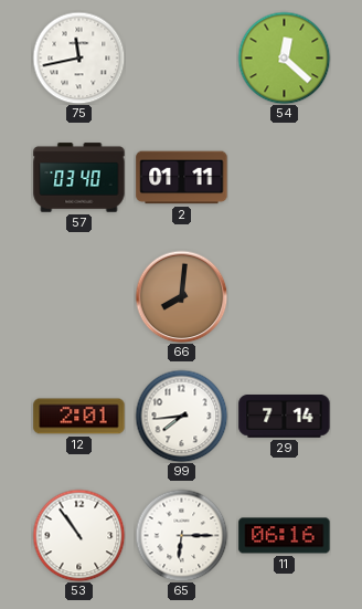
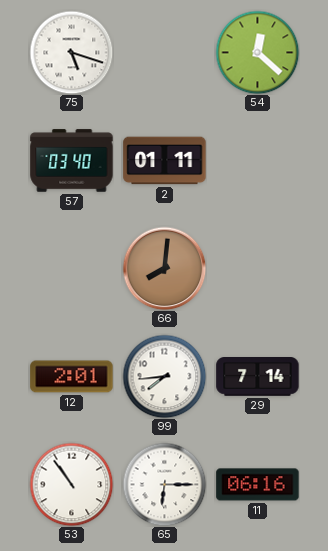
75: 11:43 -> 5:18 (71, 52)
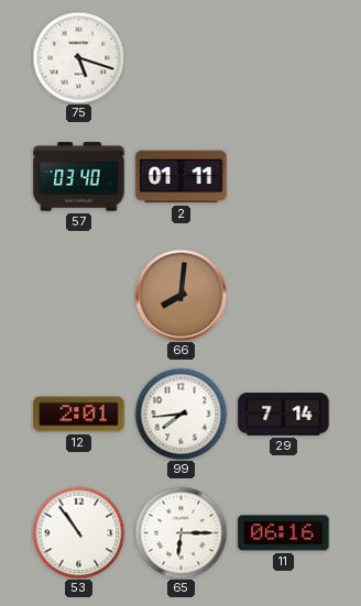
54: 12:22 -> none (257, 52)
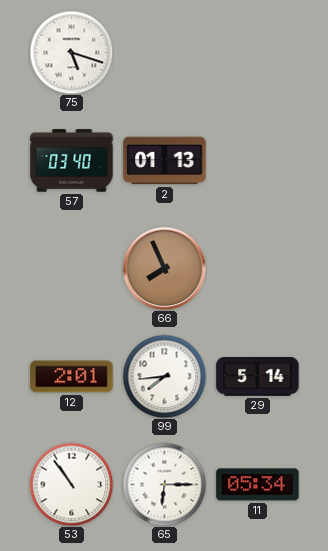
2: 01:11 -> 01:13 (165, 161)
66: 8:01 -> 7:56 (164, 268)
29: 7:14 -> 5:14 (258, 377)
11: 06:16 -> 05:34 (258, 485)
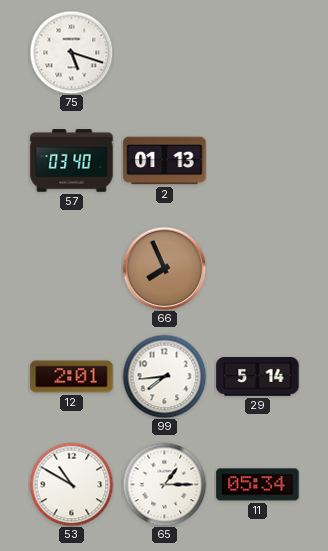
53: 10:54 -> 10:50 (71, 484)
65: 6:15 -> 1:15 (164, 484)
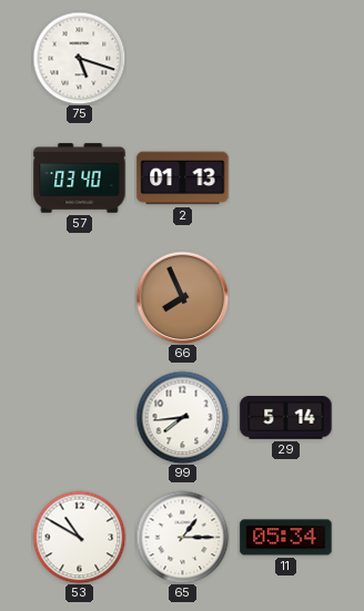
12: 2:01 -> none (72, 377)
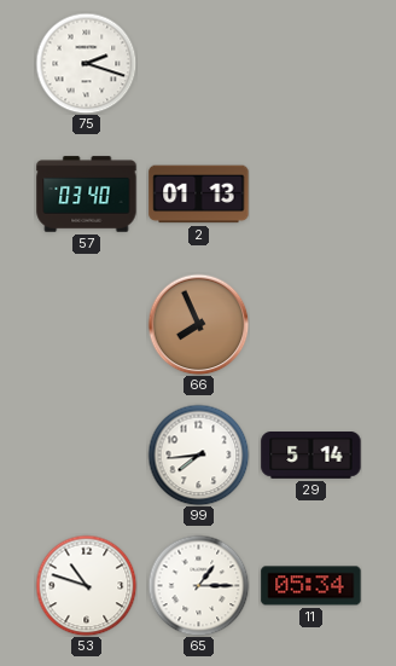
75: 5:18 -> 2:18 (86, 63)
53: 10:50 -> 10:48 (86, 585)
